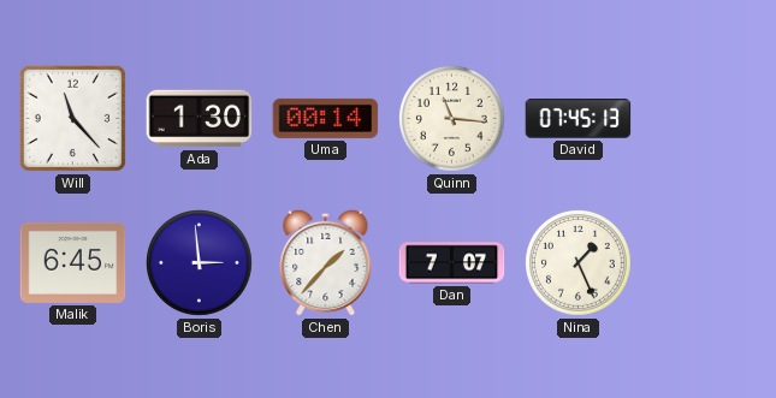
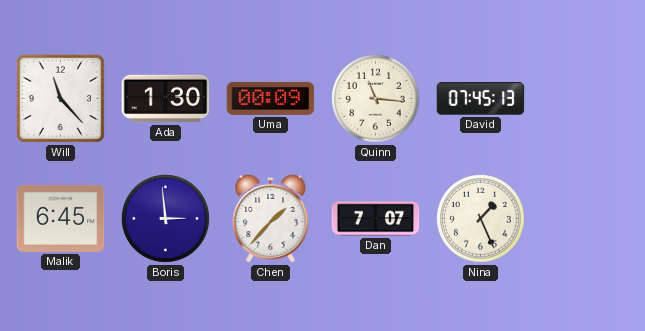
Uma: 00:14 -> 00:09 (271, 98)
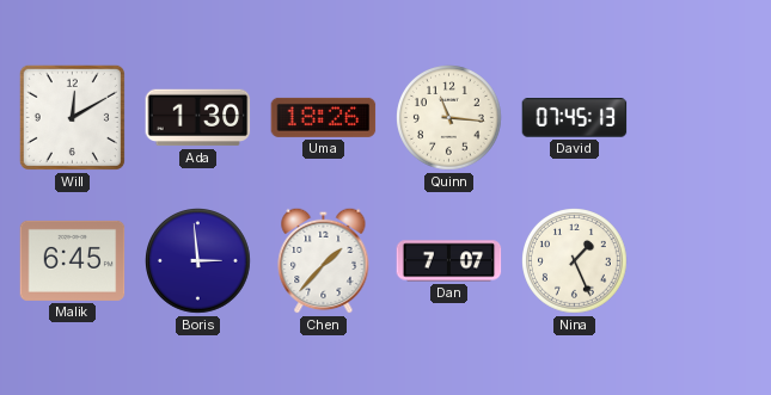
Will: 11:23 -> 12:10 (72, 117)
Uma: 00:09 -> 18:26 (324, 117)
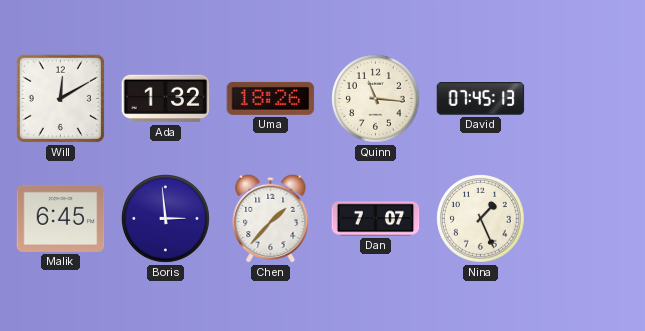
Ada: 1:30 -> 1:32 (166, 99)
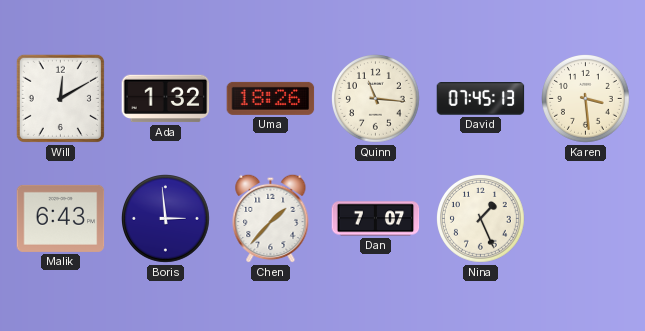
Karen: none -> 3:29 (586, 99)
Malik: 6:45 -> 6:43 (61, 218)
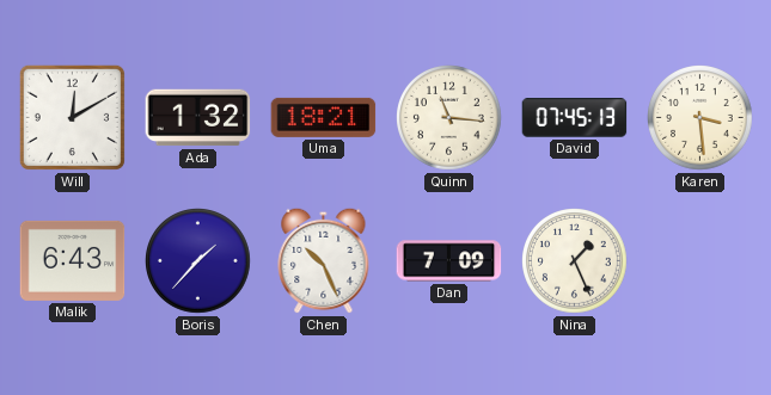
Uma: 18:26 -> 18:21 (324, 117)
Boris: 2:59 -> 1:37 (198, 261)
Chen: 1:37 -> 10:26 (324, 260)
Dan: 7:07 -> 7:09 (449, 261)
